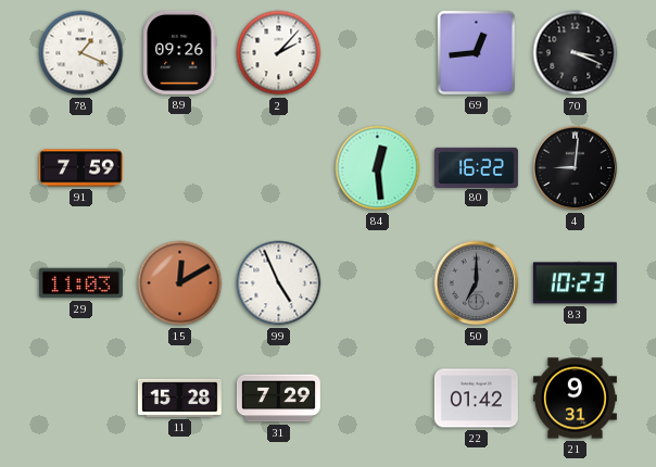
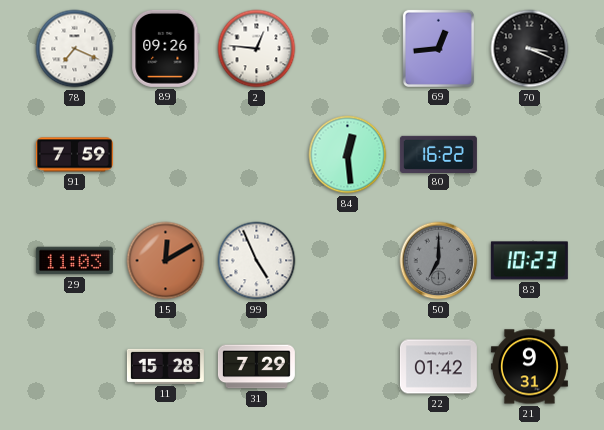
78: 1:19 -> 7:19 (75, 49)
2: 2:07 -> 12:46 (257, 49)
4: 9:01 -> none (576, 168)
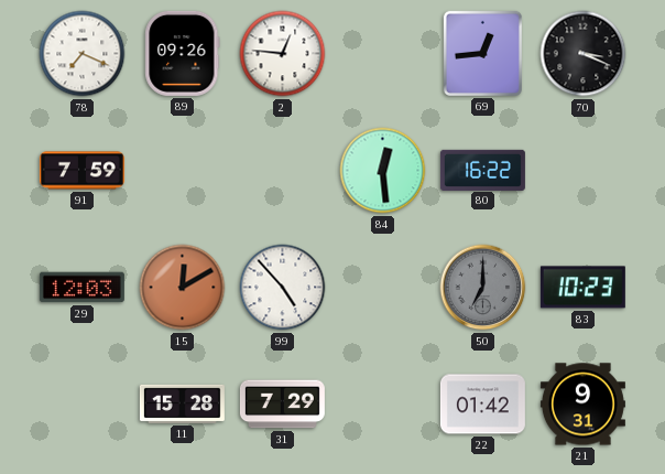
29: 11:03 -> 12:03 (81, 288)
99: 4:56 -> 4:53 (283, 288)
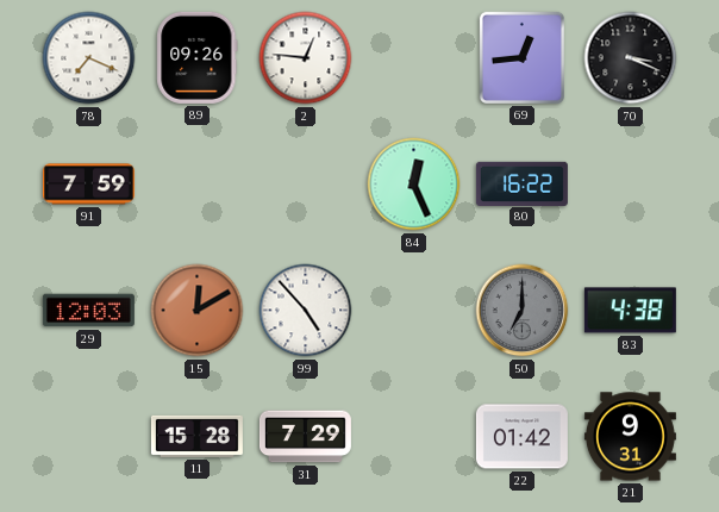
84: 12:29 -> 12:26 (414, 185)
83: 10:23 -> 4:38 (630, 311)
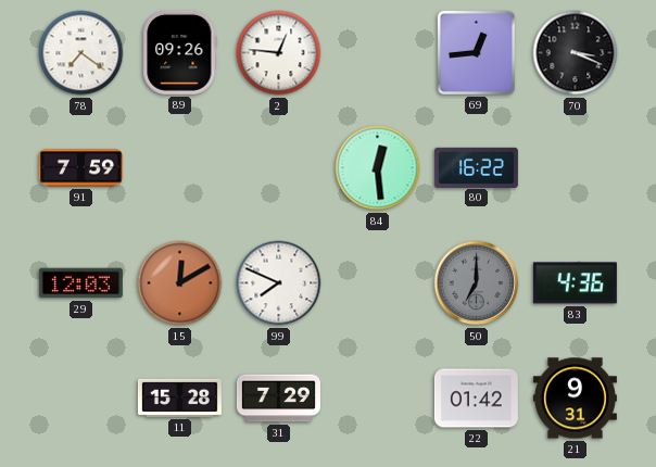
78: 7:19 -> 7:21 (81, 53)
84: 12:26 -> 12:29 (378, 168)
99: 4:53 -> 7:49 (279, 283)
83: 4:38 -> 4:36 (575, 283)
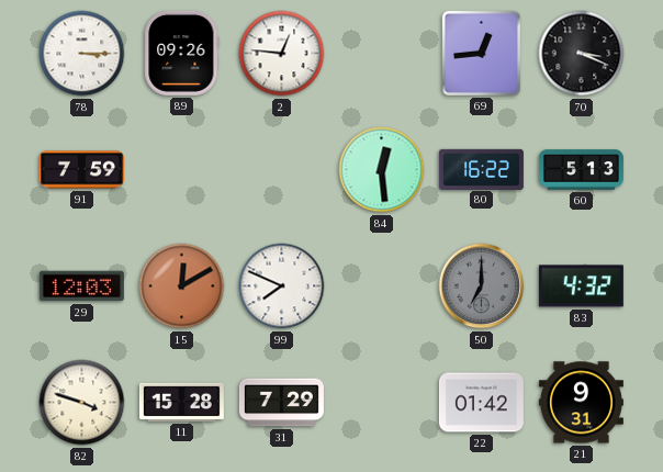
78: 7:21 -> 3:15 (82, 54)
60: none -> 5:13 (581, 170)
83: 4:36 -> 4:32 (581, 286)
82: none -> 3:48 (82, 403)
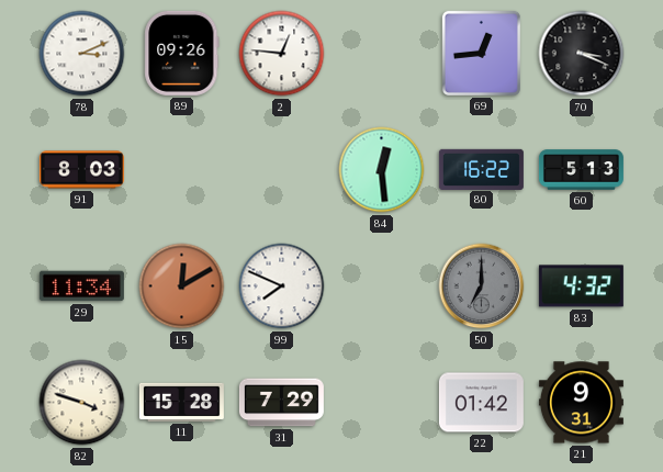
78: 3:15 -> 3:11 (82, 54)
91: 7:59 -> 8:03 (81, 170)
29: 12:03 -> 11:34 (81, 286)
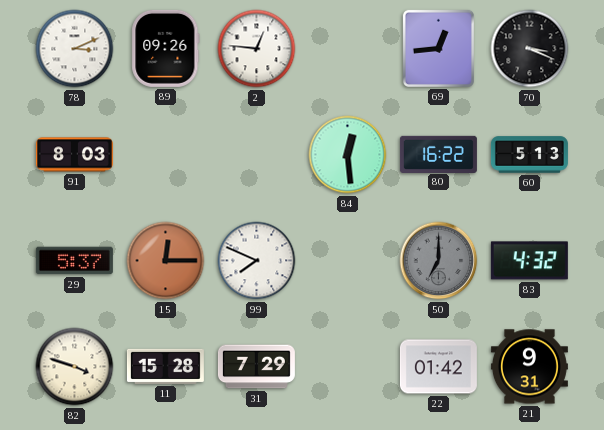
29: 11:34 -> 5:37 (74, 261)
15: 12:10 -> 12:15 (166, 261)
